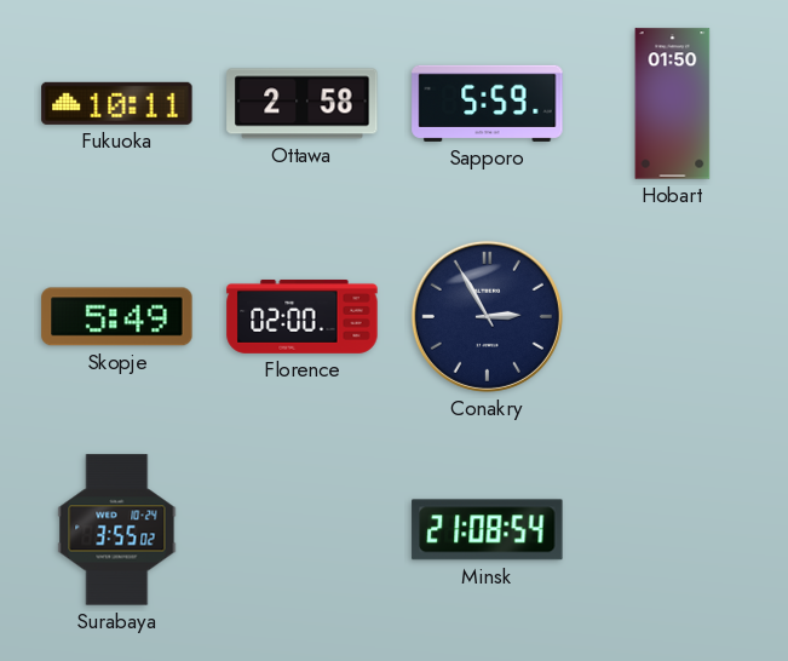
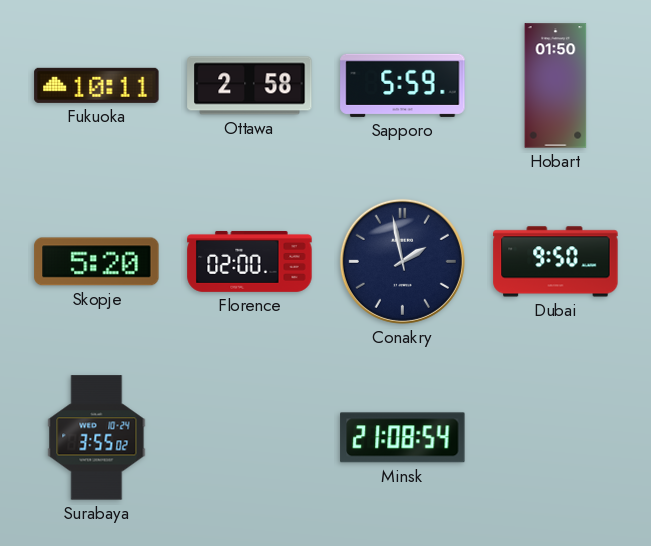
Skopje: 5:49 -> 5:20 (97, 262)
Conakry: 2:55 -> 1:58 (402, 261)
Dubai: none -> 9:50 (556, 262)
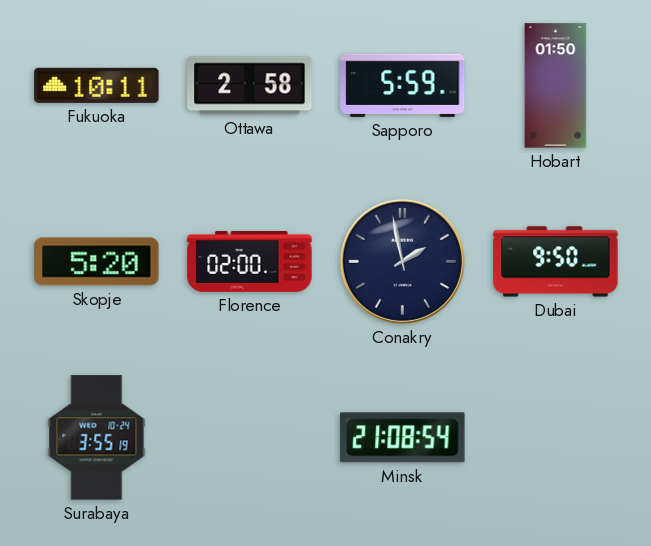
Surabaya: 3:55:02 -> 3:55:19 (97, 438)
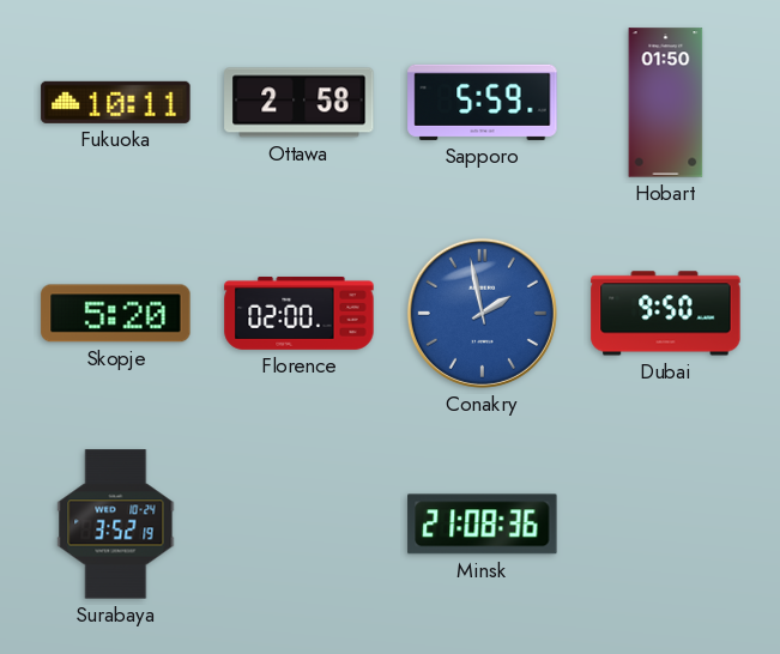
Conakry dial: navy -> blue (482, 313)
Surabaya: 3:55 -> 3:52 (116, 525)
Minsk: 21:08:54 -> 21:08:36 (483, 525)
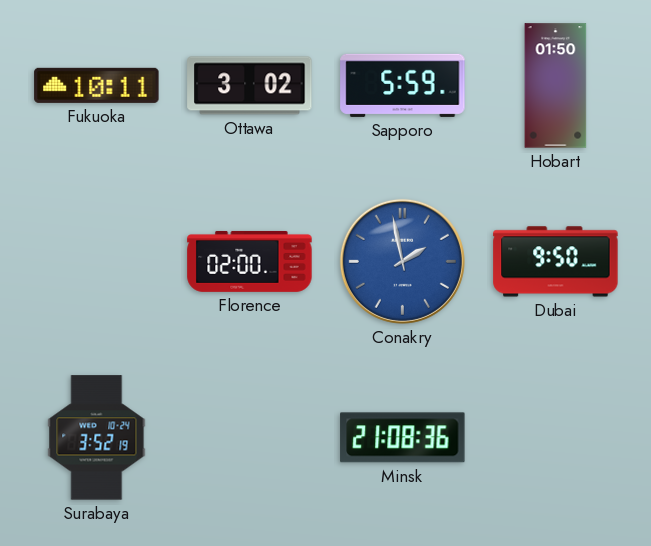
Ottawa: 2:58 -> 3:02 (250, 86)
Skopje: 5:20 -> none (116, 314)
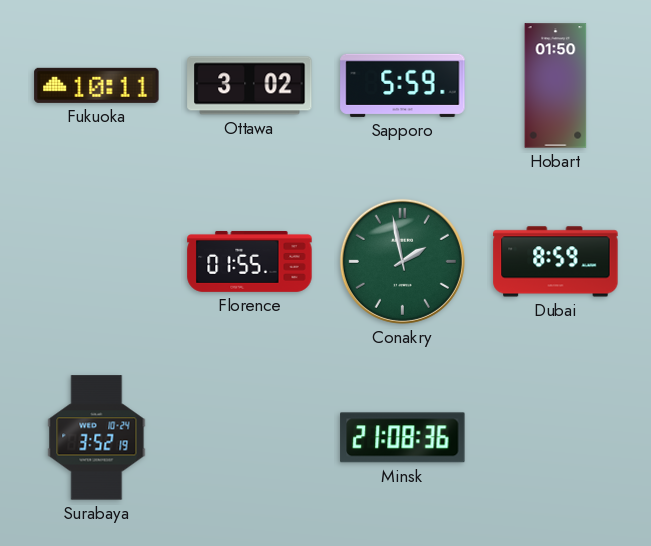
Florence: 02:00 -> 01:55 (250, 261)
Conakry dial: blue -> green (402, 261)
Dubai: 9:50 -> 8:59 (556, 262)
